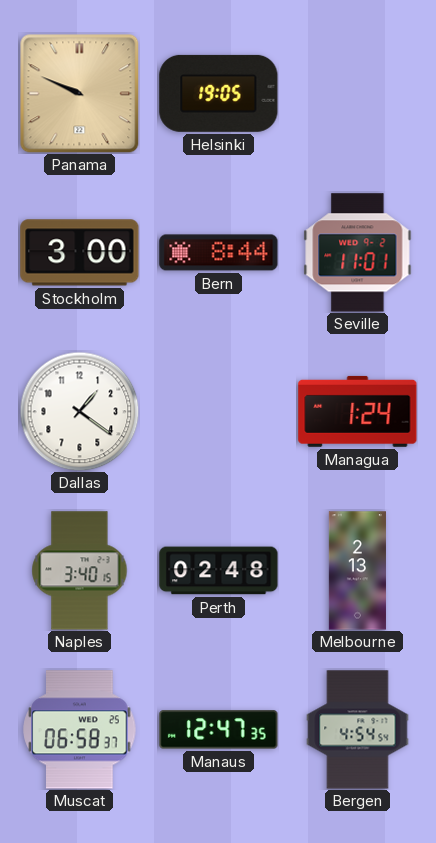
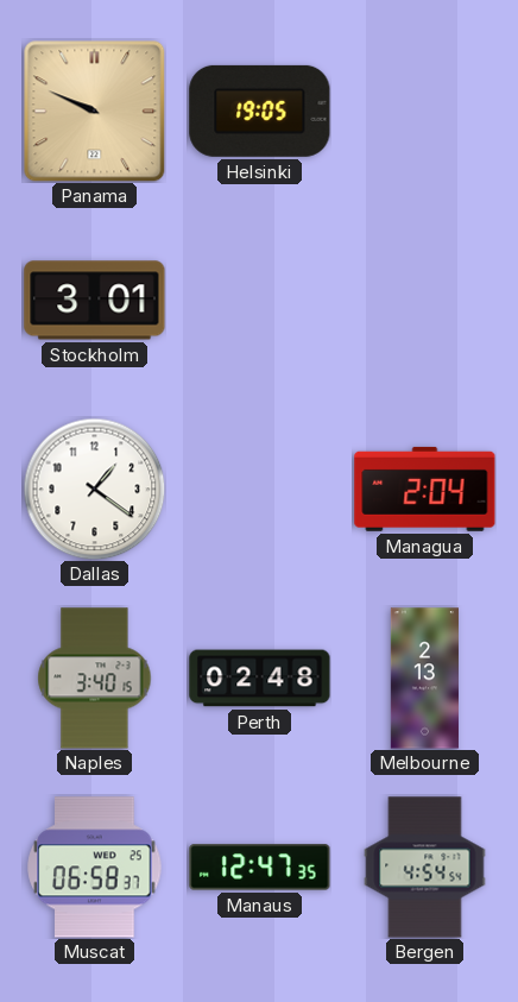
Stockholm: 3:00 -> 3:01 (95, 301)
Bern: 8:44 -> none (219, 253)
Seville: 11:01 -> none (358, 253)
Managua: 1:24 -> 2:04 (425, 489)
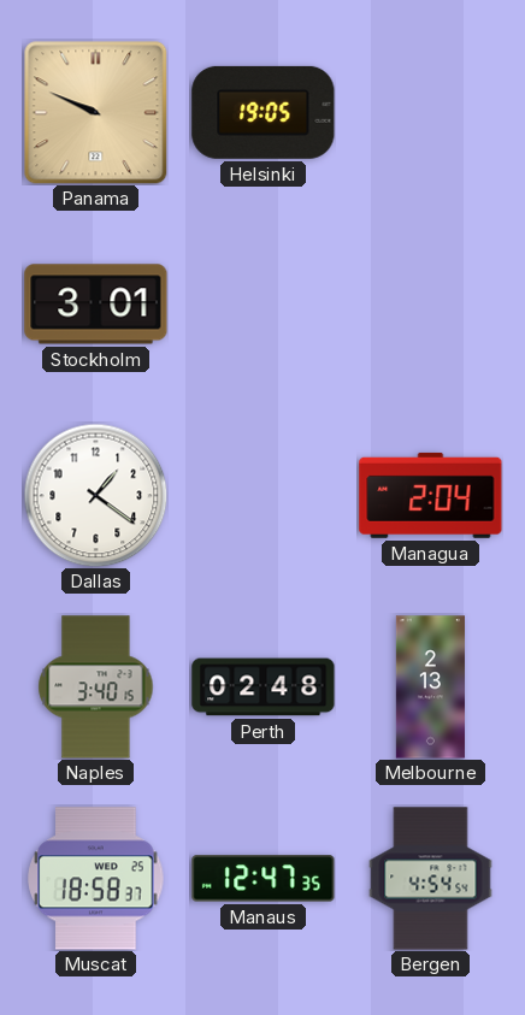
Muscat: 06:58 -> 18:58 (96, 879)
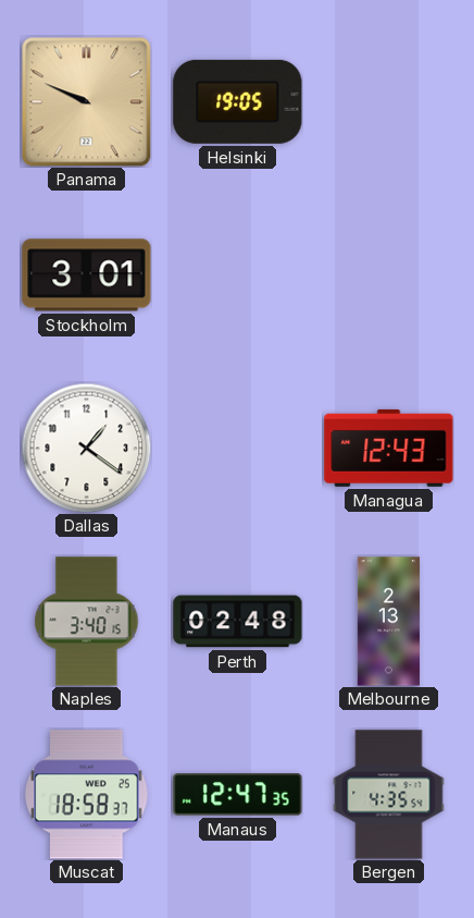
Managua: 2:04 -> 12:43 (389, 448)
Bergen: 4:54 -> 4:35 (389, 795)
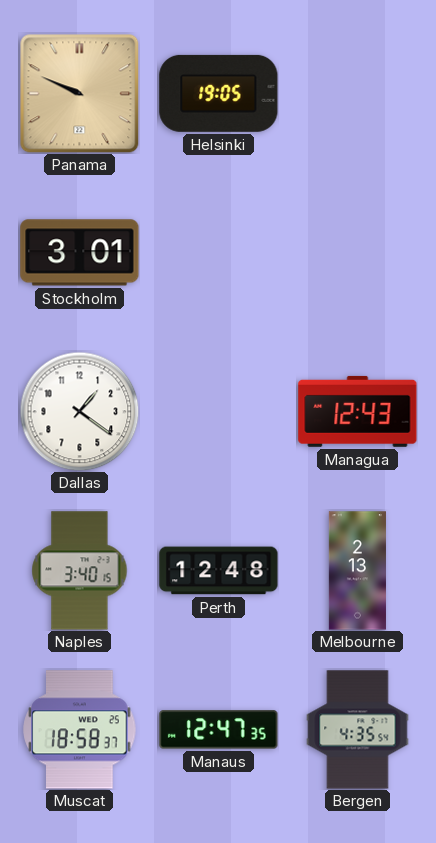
Perth: 02:48 -> 12:48 (219, 571)
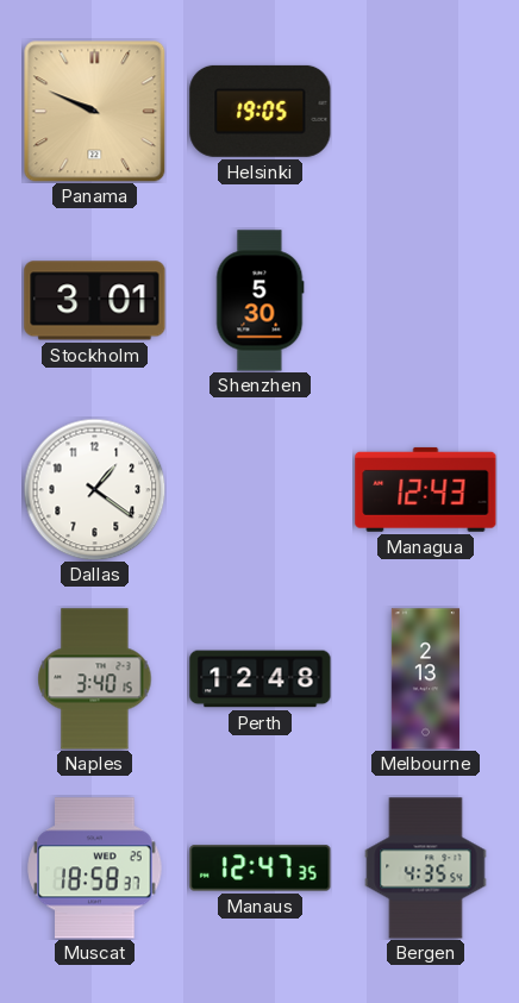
Shenzhen: none -> 5:30 (261, 301)
